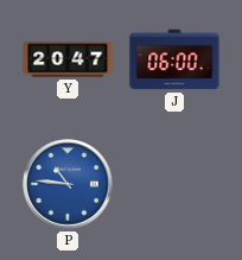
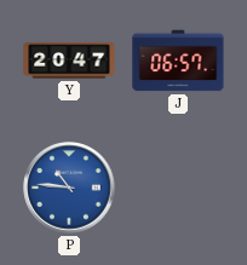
J: 06:00 -> 06:57 (178, 61)
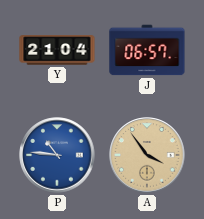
Y: 20:47 -> 21:04 (57, 50)
A: none -> 3:54 (147, 155)
